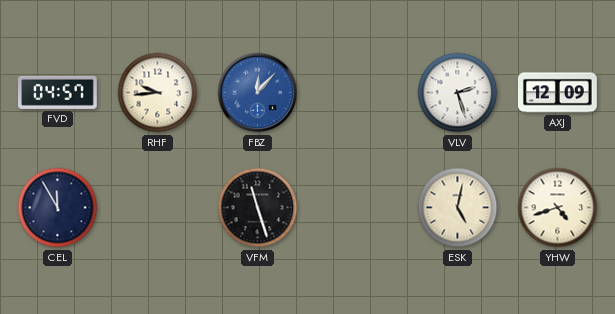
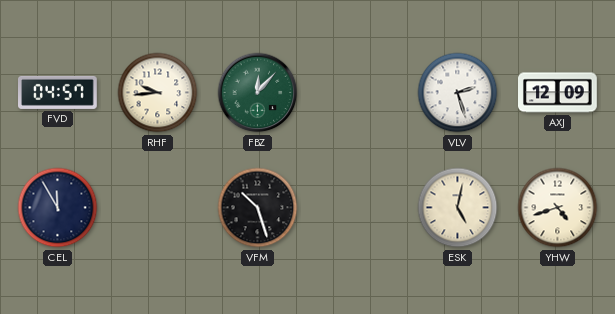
FBZ dial: blue -> green (258, 93)
VFM: 11:27 -> 10:27 (258, 208)
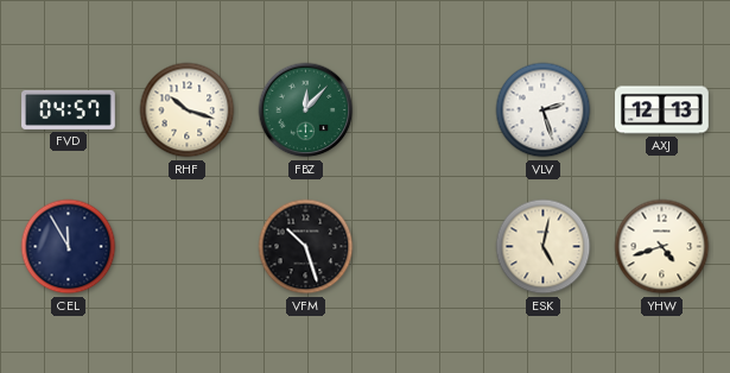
RHF: 9:44 -> 10:18 (188, 110)
AXJ: 12:09 -> 12:13 (662, 110)
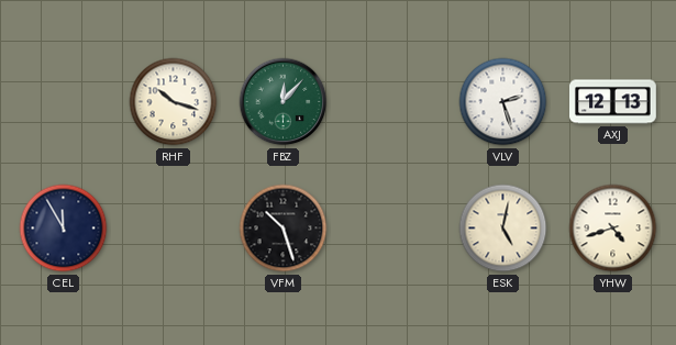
FVD: 04:57 -> none (69, 109)
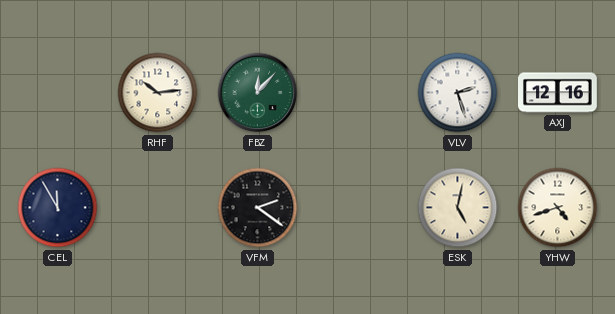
RHF: 10:18 -> 10:14 (158, 93)
AXJ: 12:13 -> 12:16 (558, 93)
VFM: 10:27 -> 2:21 (258, 208)
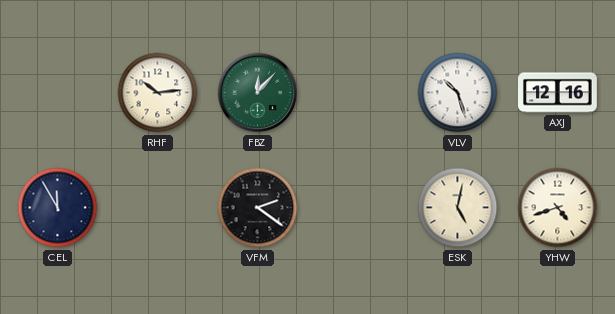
VLV: 2:27 -> 10:27 (458, 93)
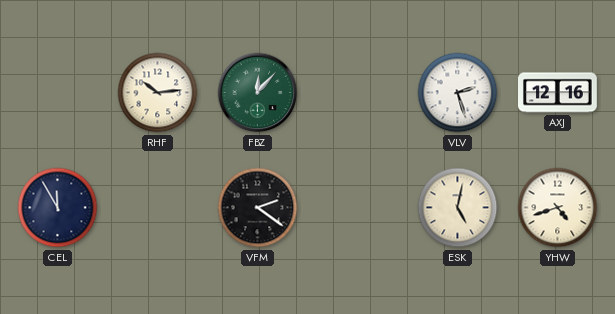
VLV: 10:27 -> 2:27 (458, 93)
